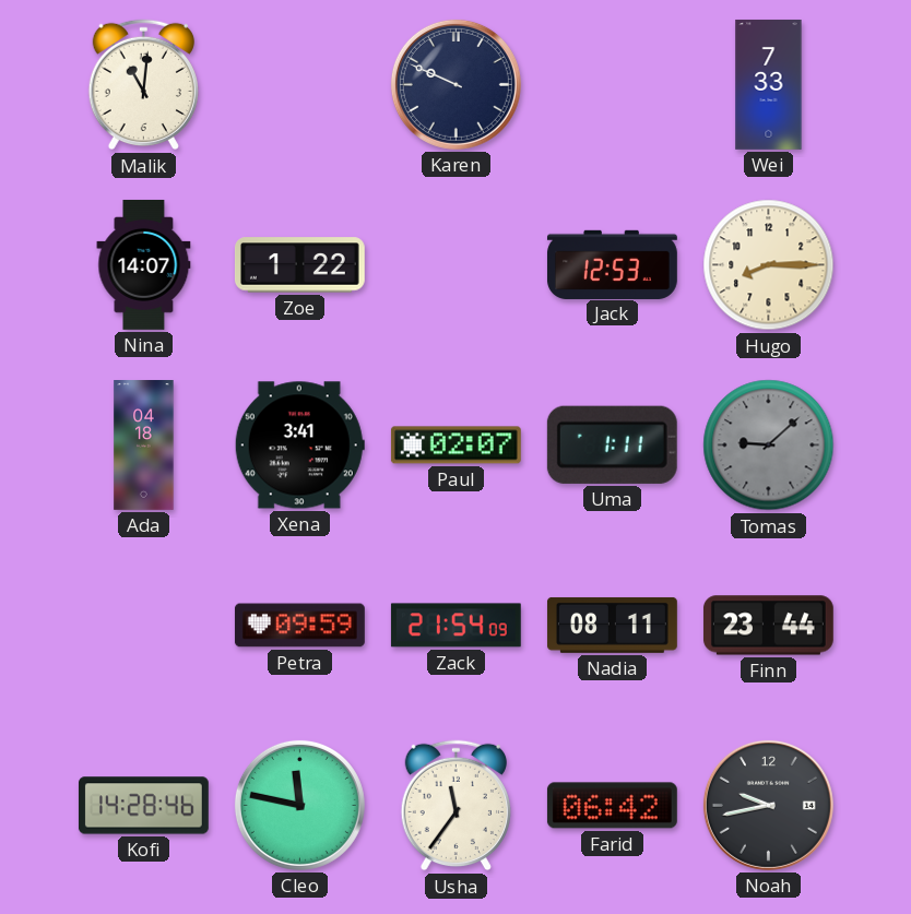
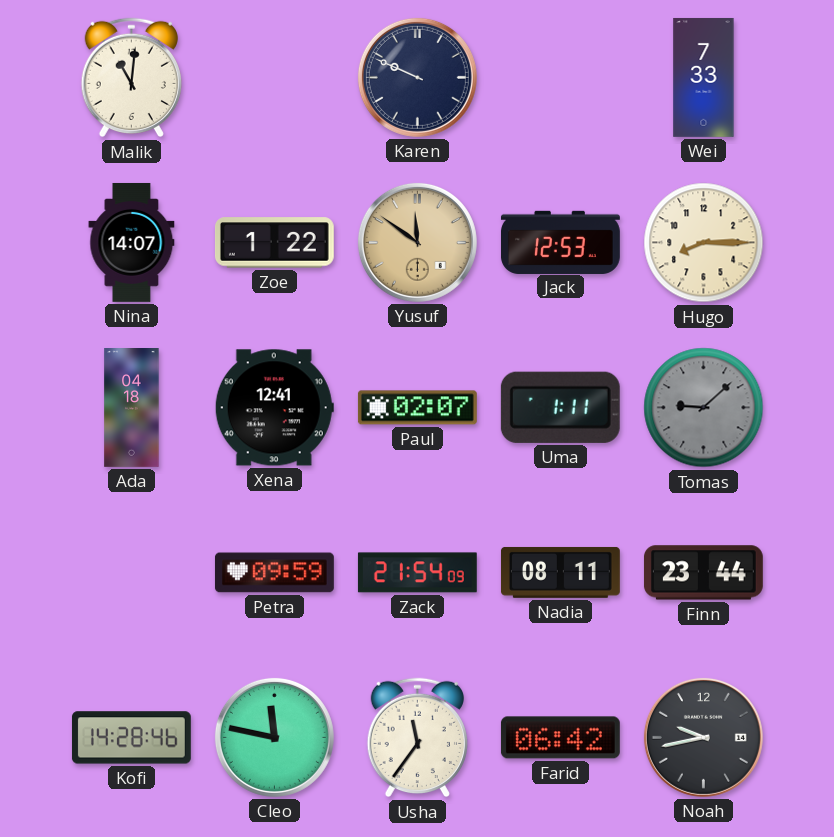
Yusuf: none -> 11:51 (417, 242)
Xena: 3:41 -> 12:41 (274, 408)
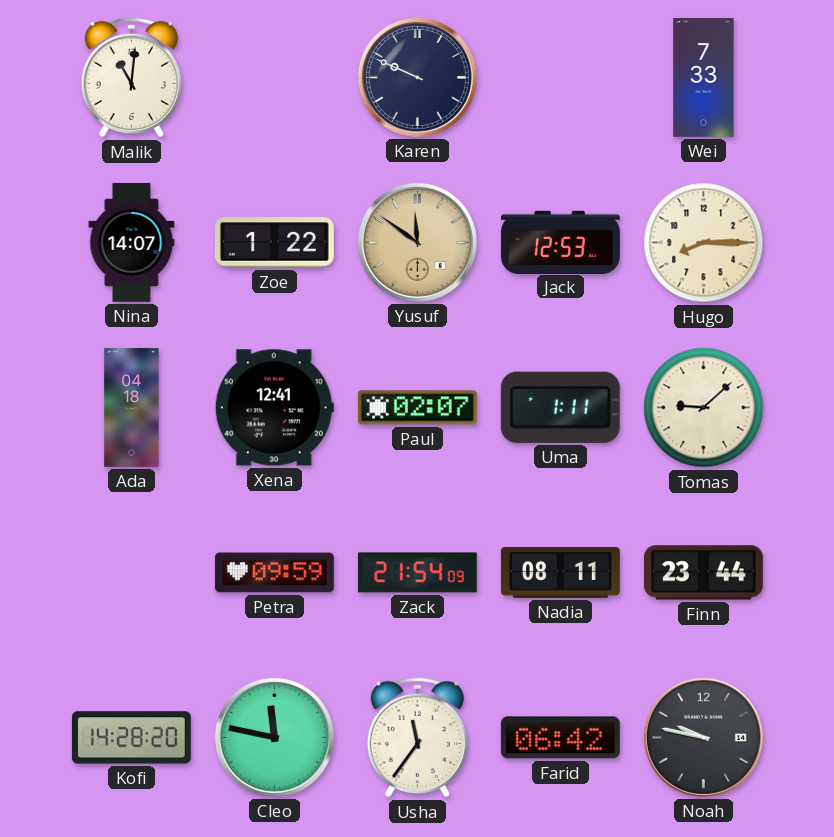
Tomas dial: grey -> cream (704, 408)
Kofi: 14:28:46 -> 14:28:20 (131, 738)
Noah: 9:43 -> 9:47 (703, 737)
